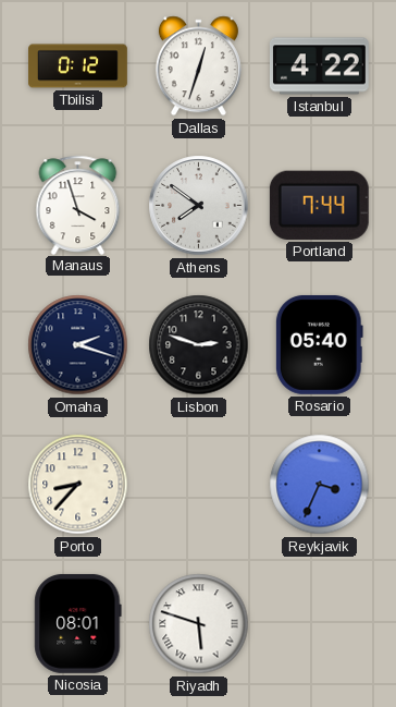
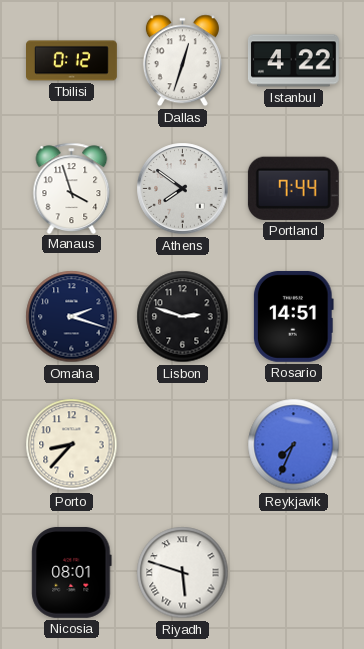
Rosario: 05:40 -> 14:51 (293, 316)
Reykjavik: 3:34 -> 7:34 (294, 445)
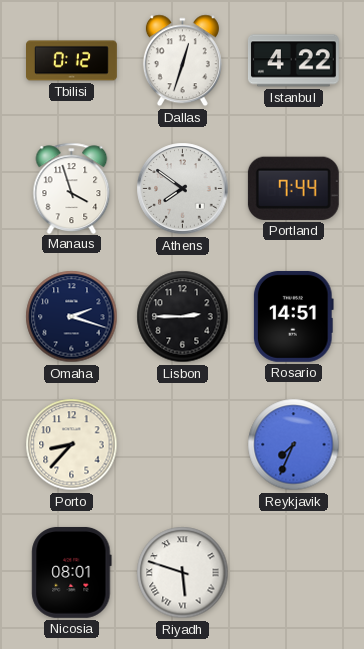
Lisbon: 2:48 -> 2:45 (183, 317)
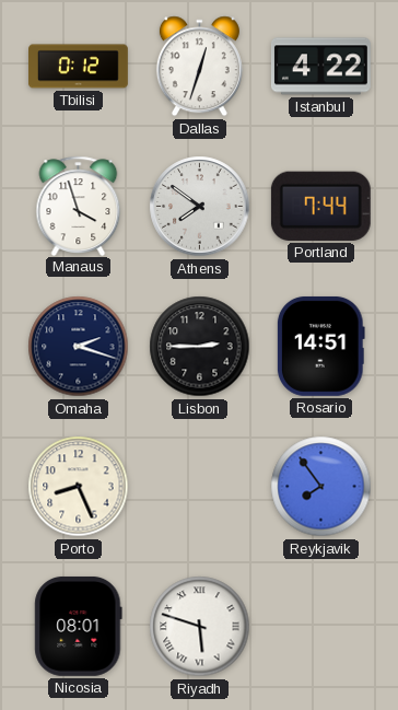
Porto: 8:37 -> 8:26 (79, 487)
Reykjavik: 7:34 -> 7:54 (321, 487)
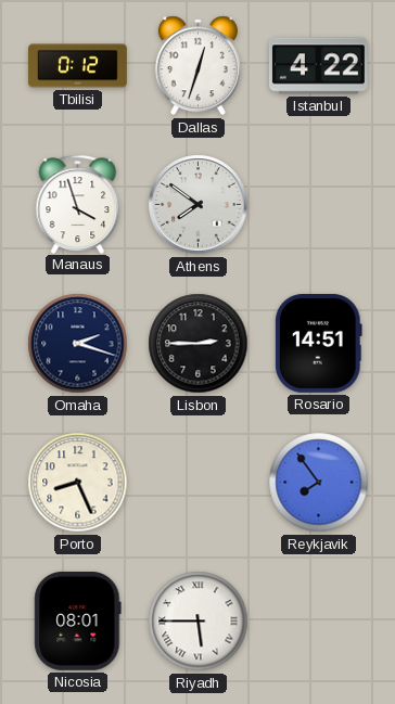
Portland: 7:44 -> none (320, 206)
Riyadh: 5:48 -> 5:45 (199, 622)
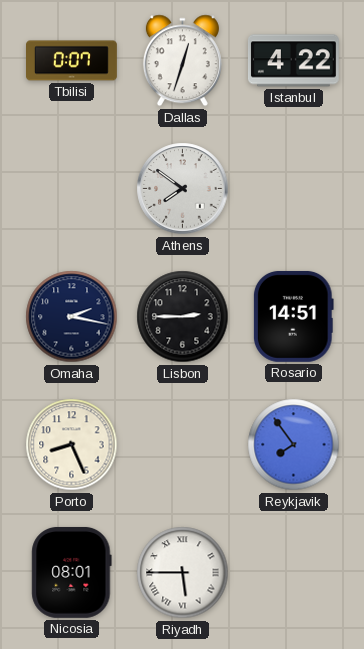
Tbilisi: 0:12 -> 0:07 (72, 61)
Manaus: 3:57 -> none (78, 204)
Omaha: 2:18 -> 2:17 (72, 317)
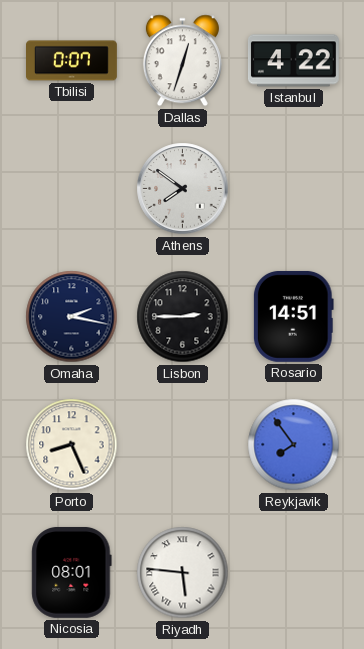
Riyadh: 5:45 -> 5:46 (183, 573)
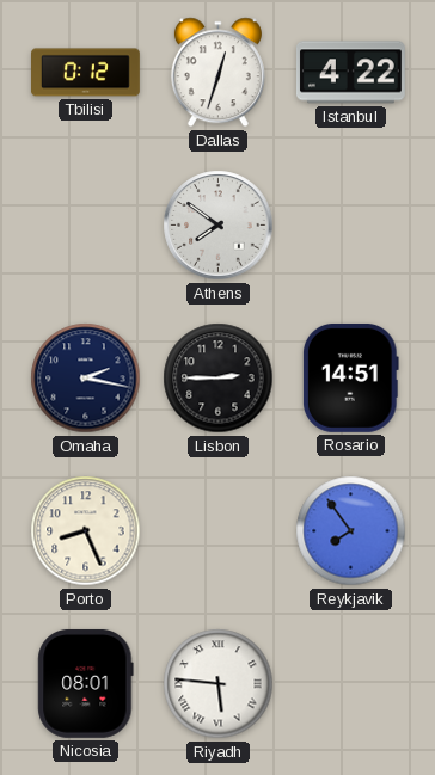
Tbilisi: 0:07 -> 0:12 (86, 73)
